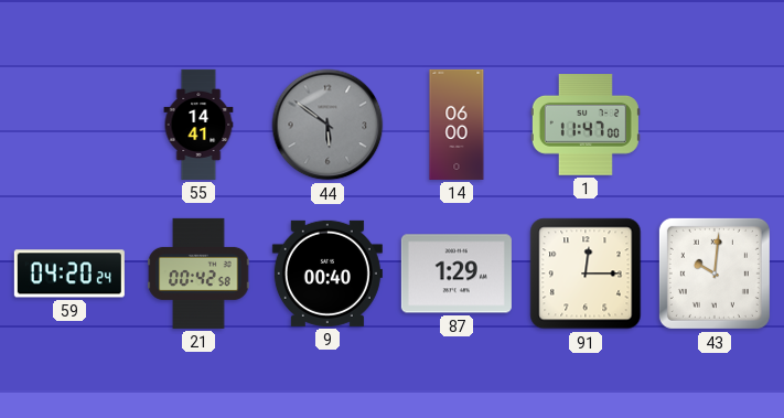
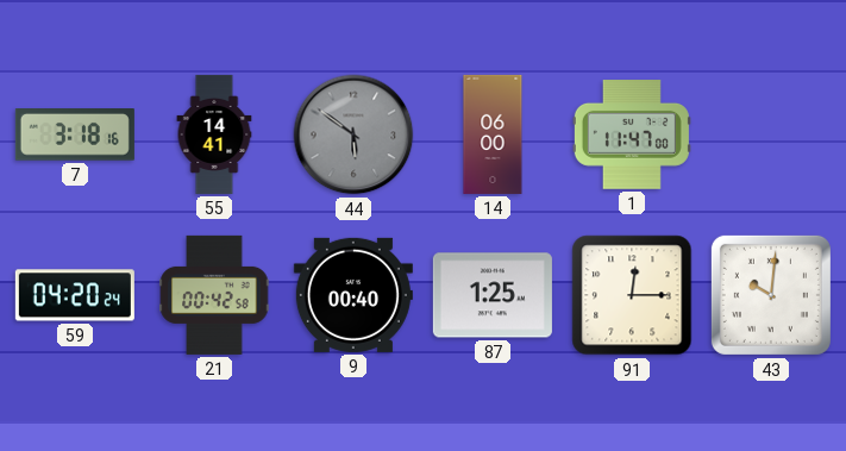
7: none -> 3:18 (75, 136)
87: 1:29 -> 1:25 (493, 295)
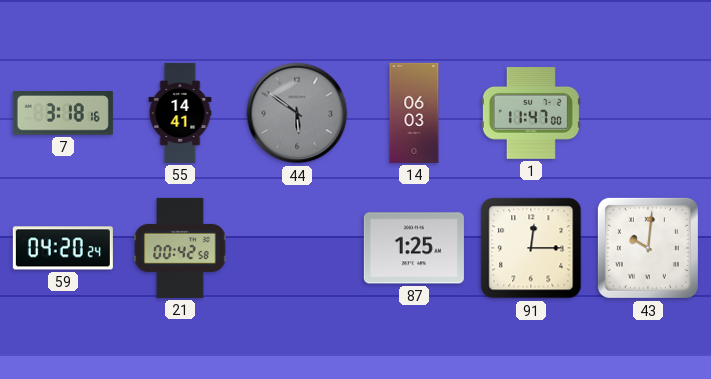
14: 06:00 -> 06:03 (414, 113)
9: 00:40 -> none (353, 295)
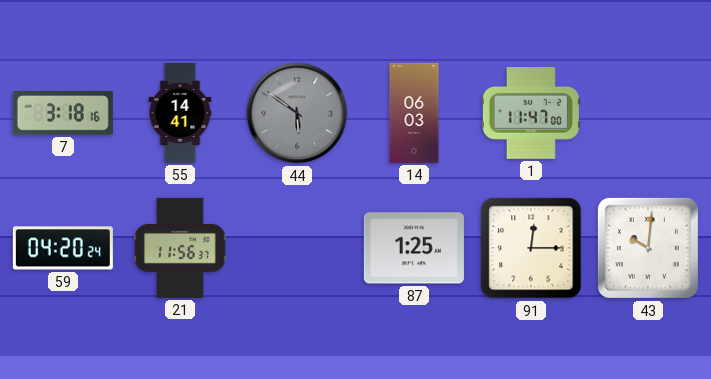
21: 00:42 -> 11:56 (180, 248)
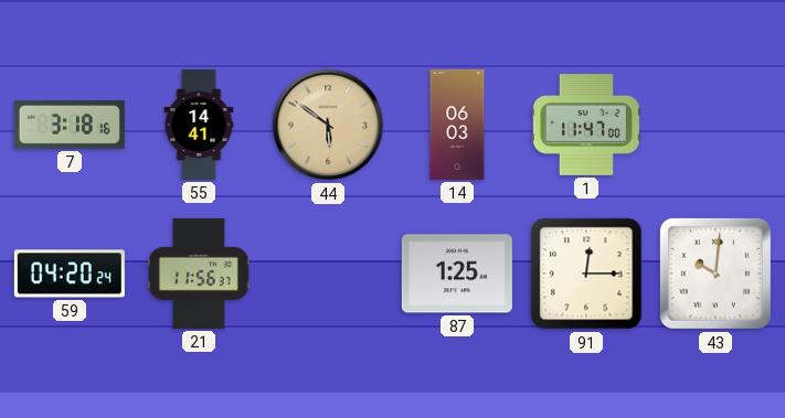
44 dial: grey -> champagne (328, 125)
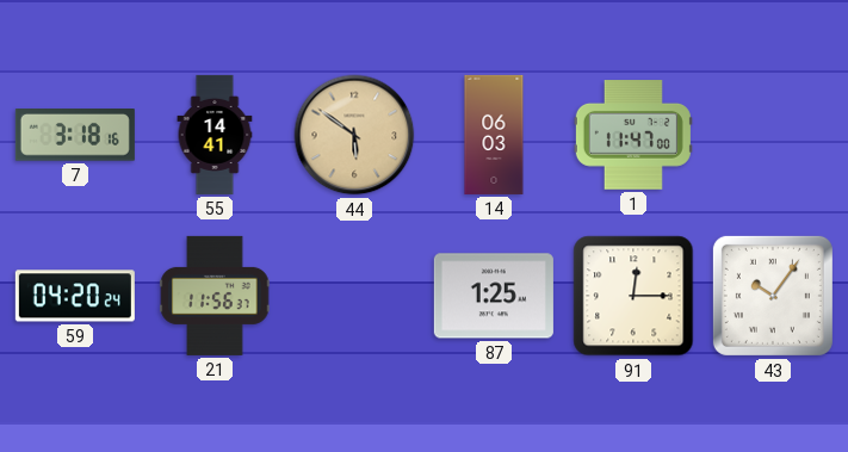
43: 10:01 -> 10:06 (773, 296)
